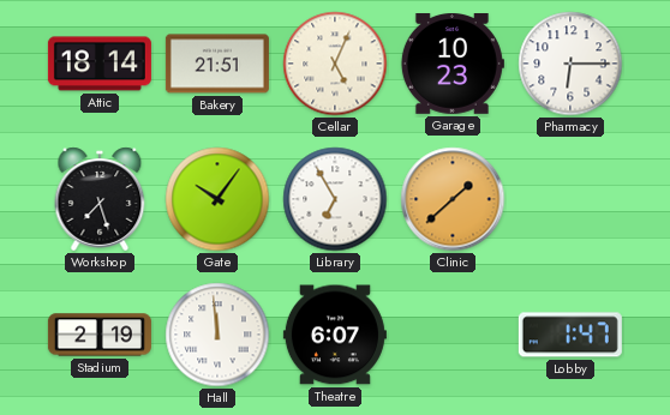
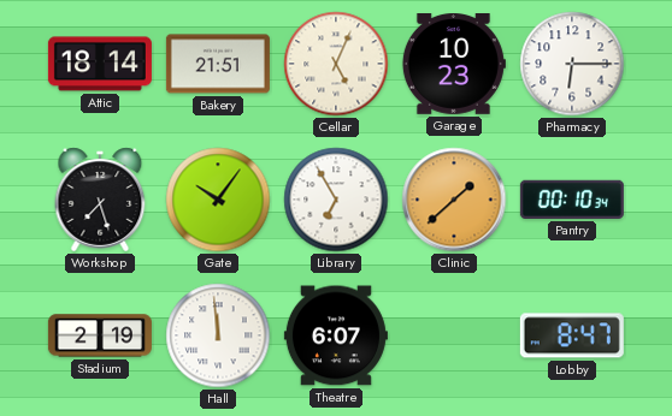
Pantry: none -> 00:10 (572, 200)
Lobby: 1:47 -> 8:47 (572, 335)
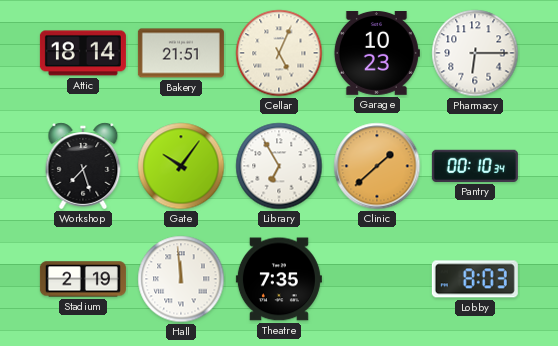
Theatre: 6:07 -> 7:35 (279, 279)
Lobby: 8:47 -> 8:03 (475, 279)
